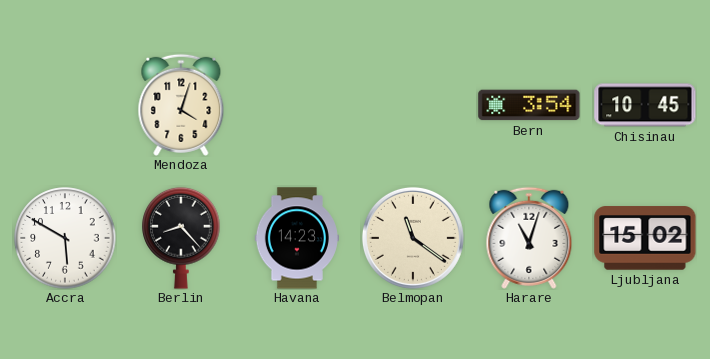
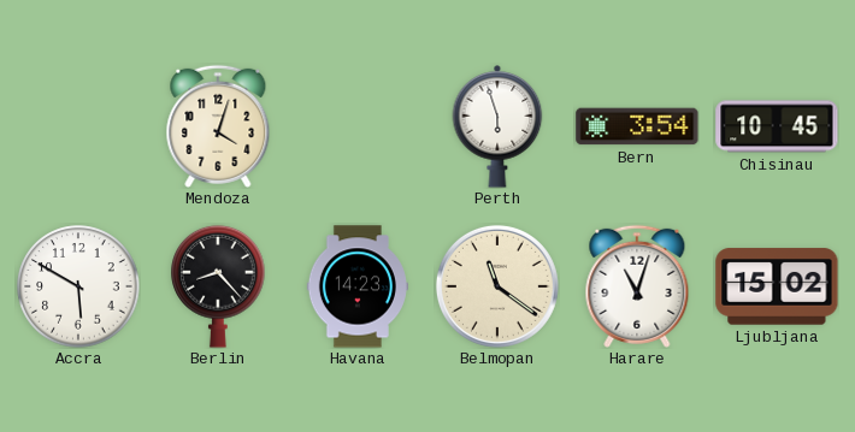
Perth: none -> 5:57 (497, 126)
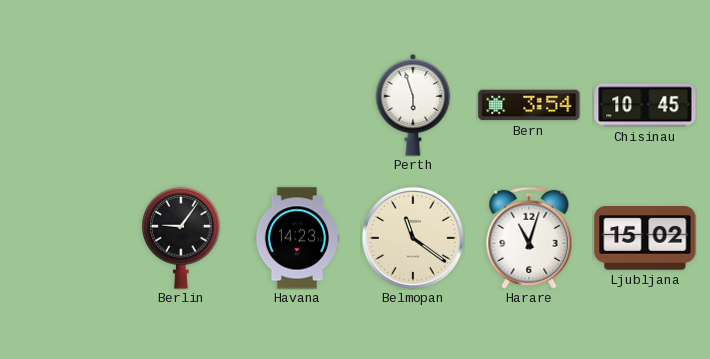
Mendoza: 4:03 -> none (218, 126)
Accra: 5:50 -> none (78, 286)
Berlin: 8:23 -> 9:06 (181, 238)
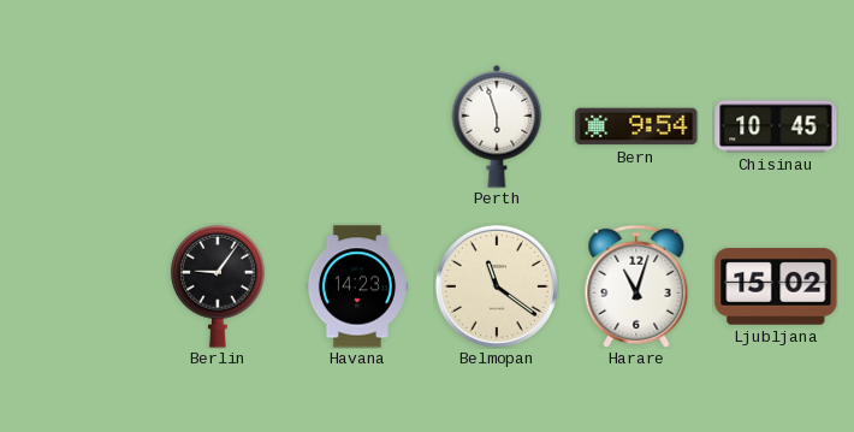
Bern: 3:54 -> 9:54 (636, 126)
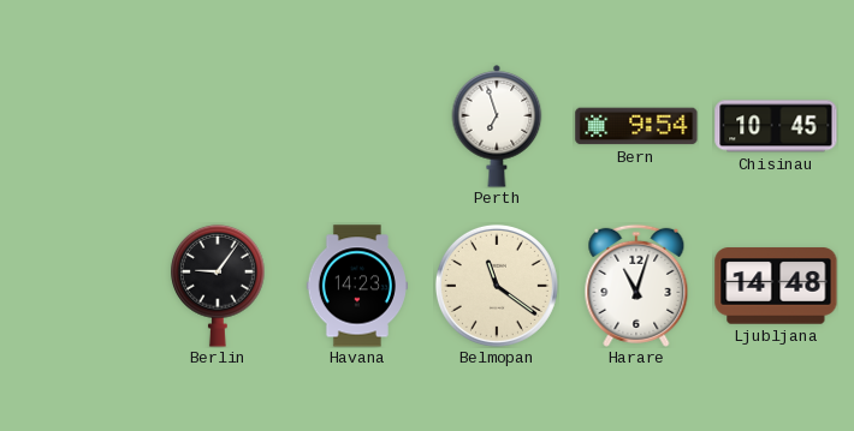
Perth: 5:57 -> 6:57 (497, 126)
Ljubljana: 15:02 -> 14:48 (776, 286)
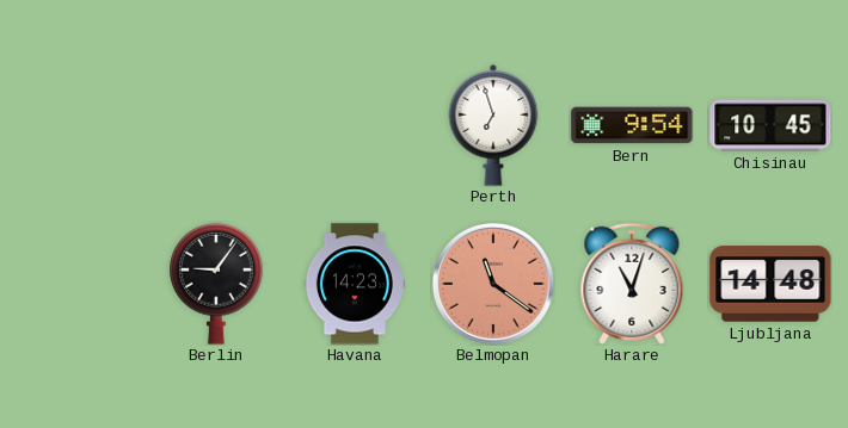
Belmopan dial: cream -> salmon (493, 284)
